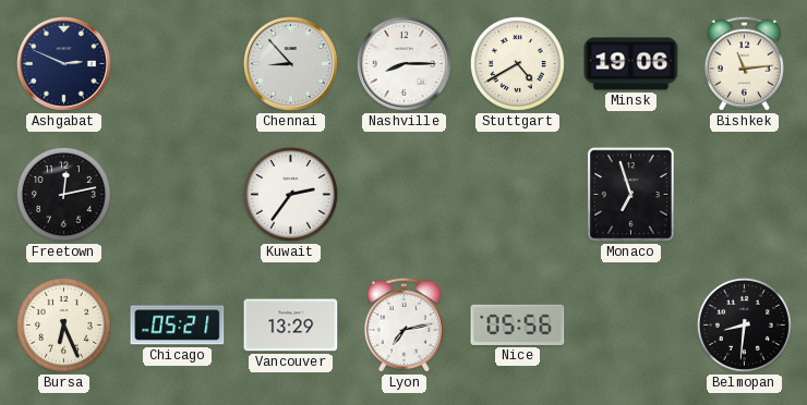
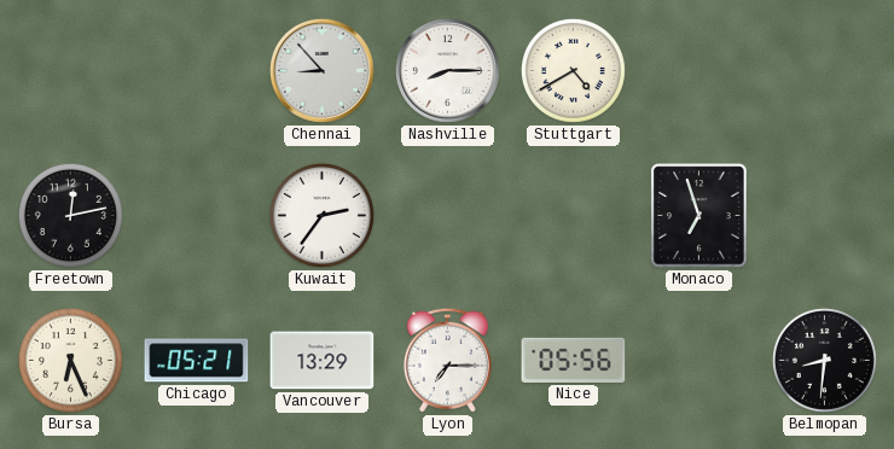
Ashgabat: 2:49 -> none (63, 63)
Minsk: 19:06 -> none (631, 64)
Bishkek: 11:14 -> none (744, 63)
Lyon: 7:13 -> 7:15 (447, 360)
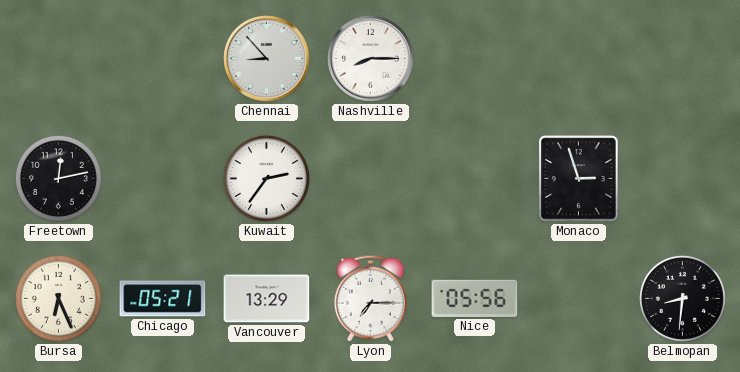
Stuttgart: 4:40 -> none (573, 70)
Monaco: 6:57 -> 2:57 (579, 179)
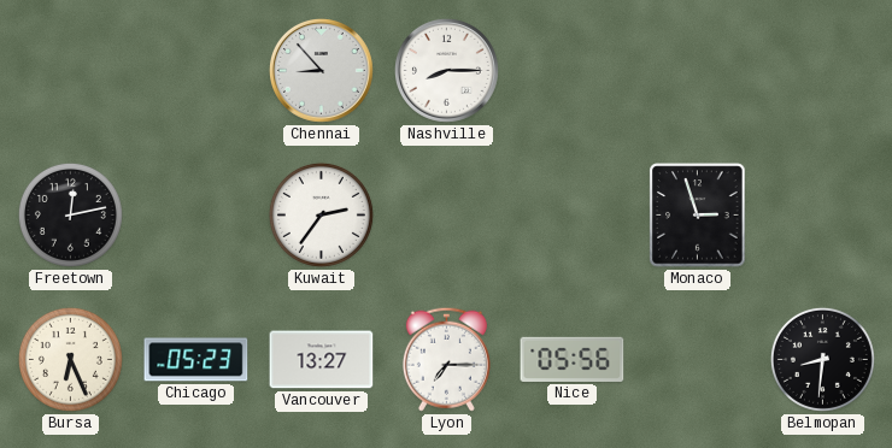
Chicago: 05:21 -> 05:23 (196, 360)
Vancouver: 13:29 -> 13:27 (322, 360)
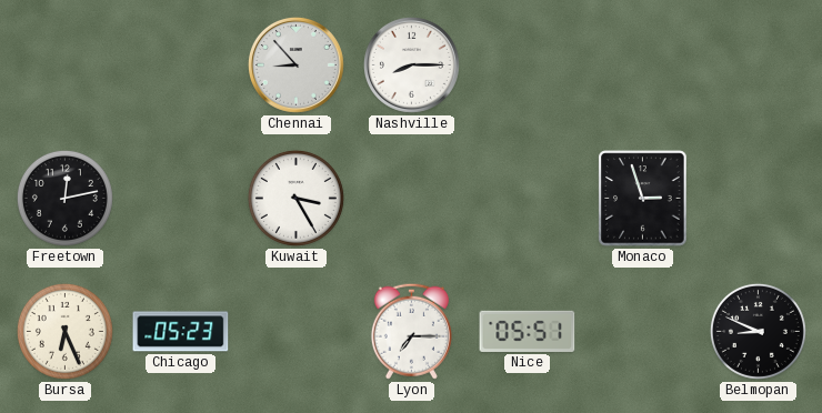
Kuwait: 2:36 -> 3:25 (295, 198)
Vancouver: 13:27 -> none (322, 360)
Nice: 05:56 -> 05:51 (528, 331)
Belmopan: 8:31 -> 8:49 (758, 331)
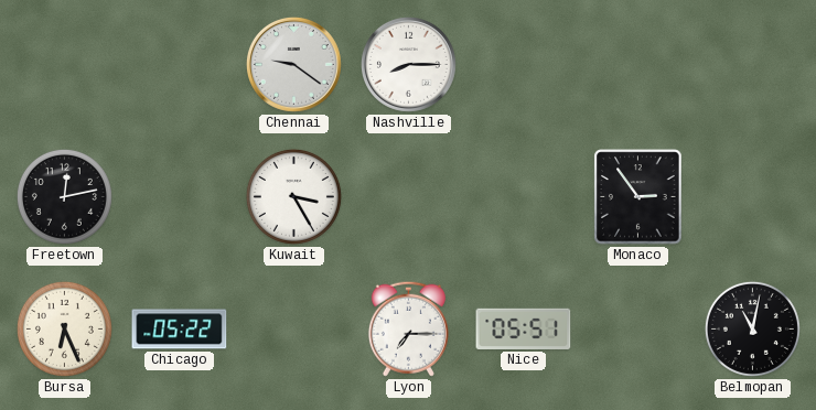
Chennai: 8:53 -> 9:21 (293, 64)
Monaco: 2:57 -> 2:54 (638, 197)
Chicago: 05:23 -> 05:22 (180, 330)
Belmopan: 8:49 -> 11:02 (752, 328)
